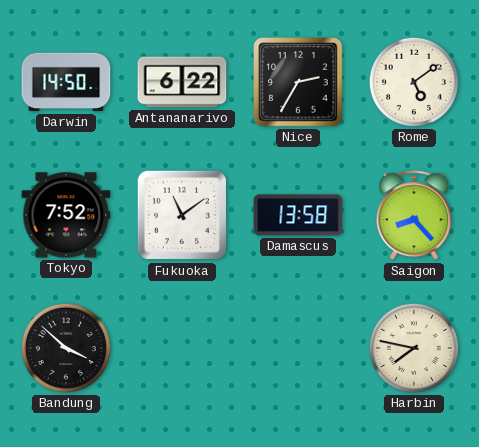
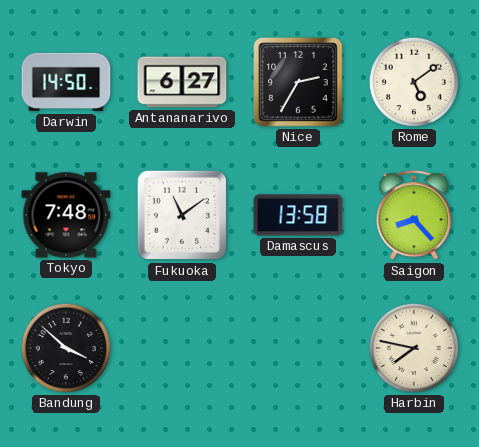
Antananarivo: 6:22 -> 6:27 (182, 82)
Tokyo: 7:52 -> 7:48 (66, 215)
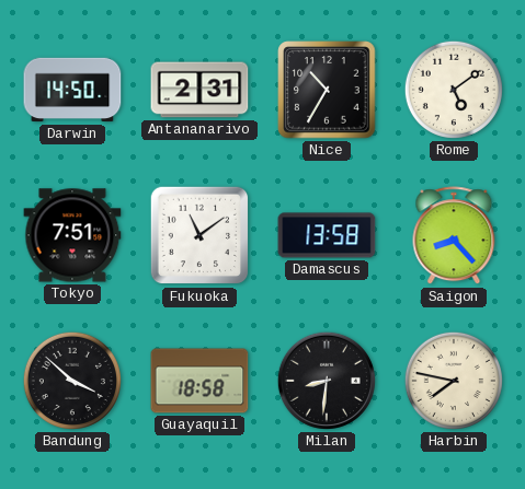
Antananarivo: 6:27 -> 2:31 (199, 90)
Nice: 2:35 -> 10:35 (327, 90)
Tokyo: 7:48 -> 7:51 (72, 235)
Guayaquil: none -> 18:58 (199, 381)
Milan: none -> 8:31 (327, 381)
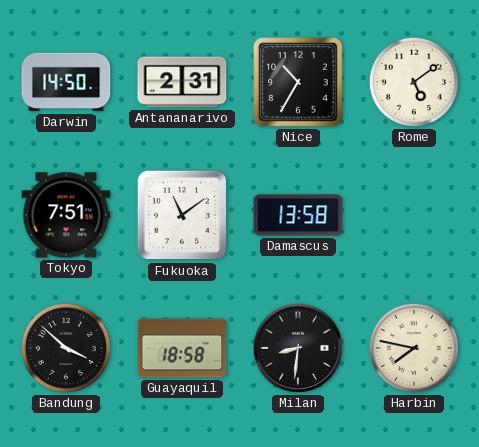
Saigon: 8:23 -> none (454, 236)
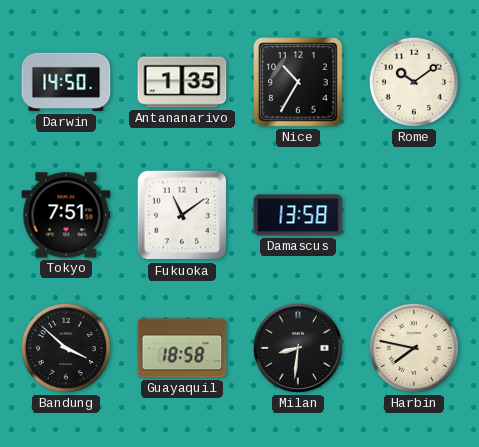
Antananarivo: 2:31 -> 1:35 (182, 82)
Rome: 5:09 -> 10:09 (414, 82)
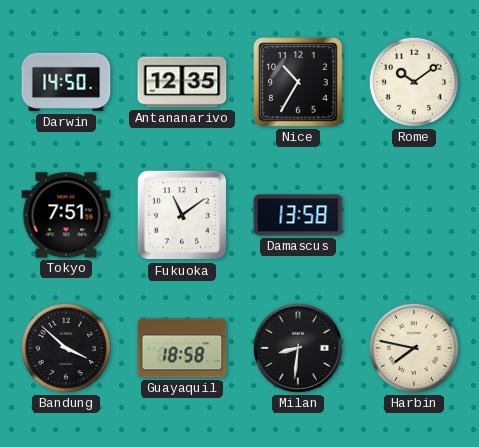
Antananarivo: 1:35 -> 12:35 (182, 82)
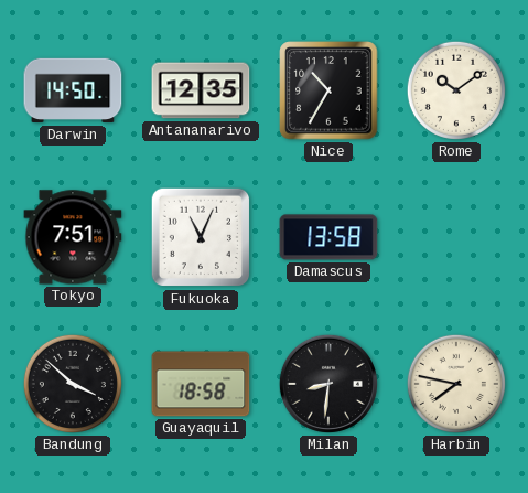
Fukuoka: 11:09 -> 11:04 (201, 237)
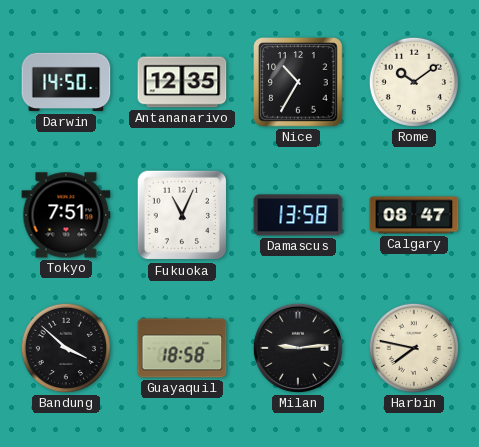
Calgary: none -> 08:47 (414, 215)
Milan: 8:31 -> 9:14 (298, 348)
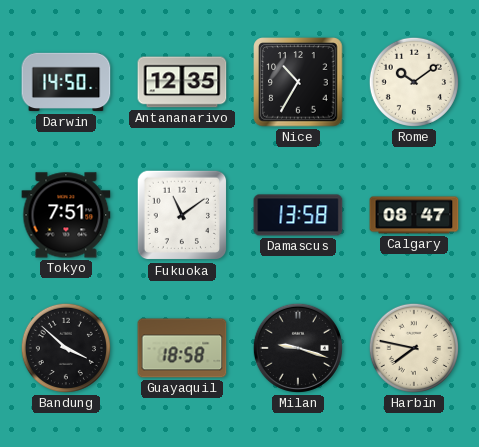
Fukuoka: 11:04 -> 11:09 (182, 215)
Milan: 9:14 -> 9:18 (298, 348)
